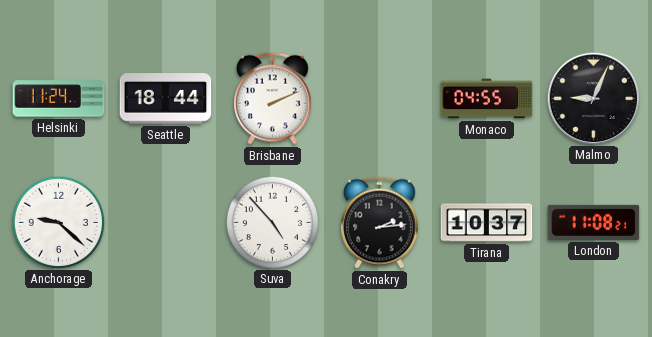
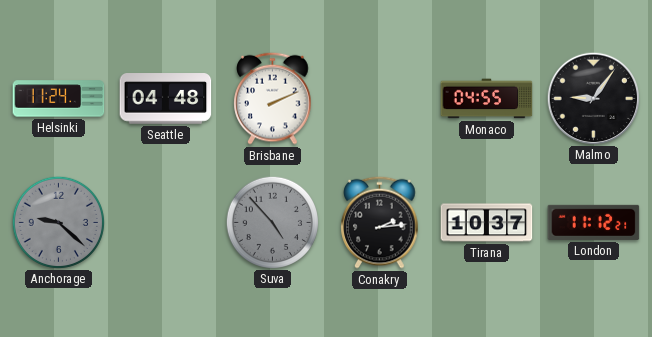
Seattle: 18:44 -> 04:48 (166, 99)
Malmo: 9:04 -> 9:06 (593, 98)
Anchorage dial: white -> grey (58, 222)
Suva dial: white -> grey (272, 222)
London: 11:08 -> 11:12 (594, 222)
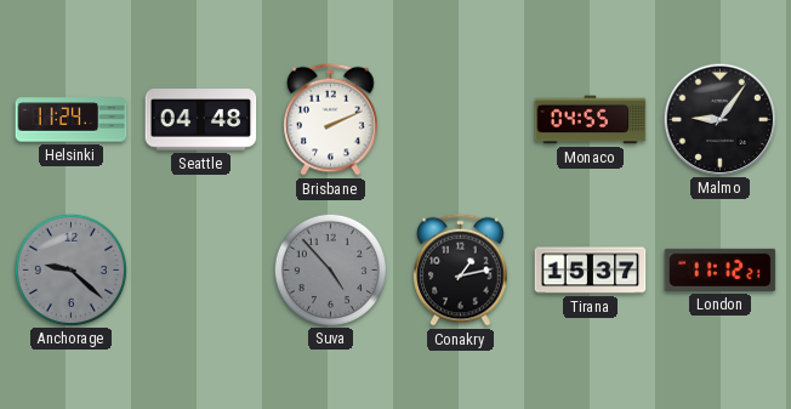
Conakry: 2:14 -> 1:13 (461, 269)
Tirana: 10:37 -> 15:37 (591, 271)
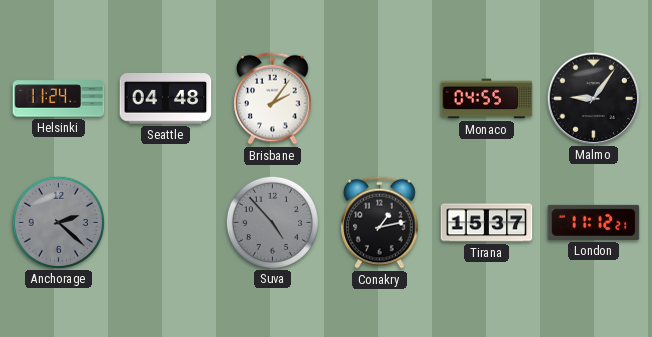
Brisbane: 2:11 -> 2:06 (273, 98)
Anchorage: 9:22 -> 2:22 (58, 222)
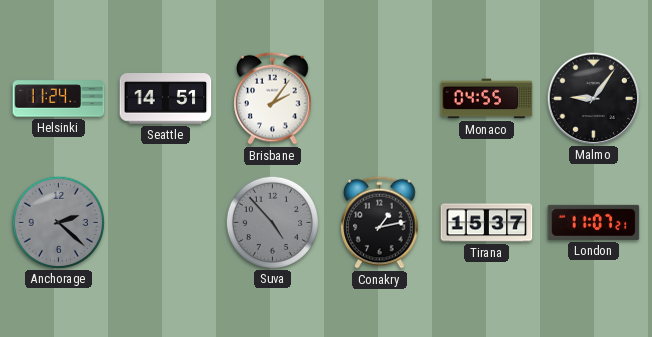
Seattle: 04:48 -> 14:51 (166, 99)
London: 11:12 -> 11:07 (594, 222)
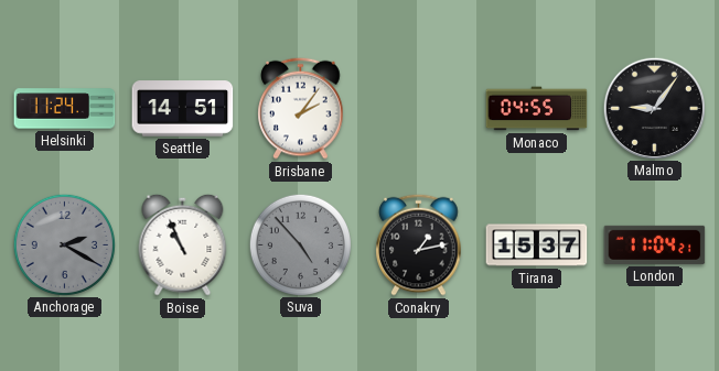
Anchorage: 2:22 -> 2:20 (64, 244)
Boise: none -> 10:56 (183, 244)
London: 11:07 -> 11:04 (655, 244)
